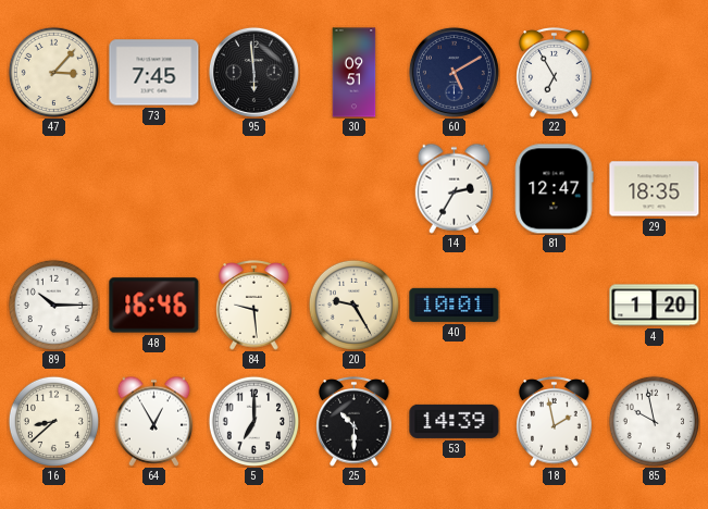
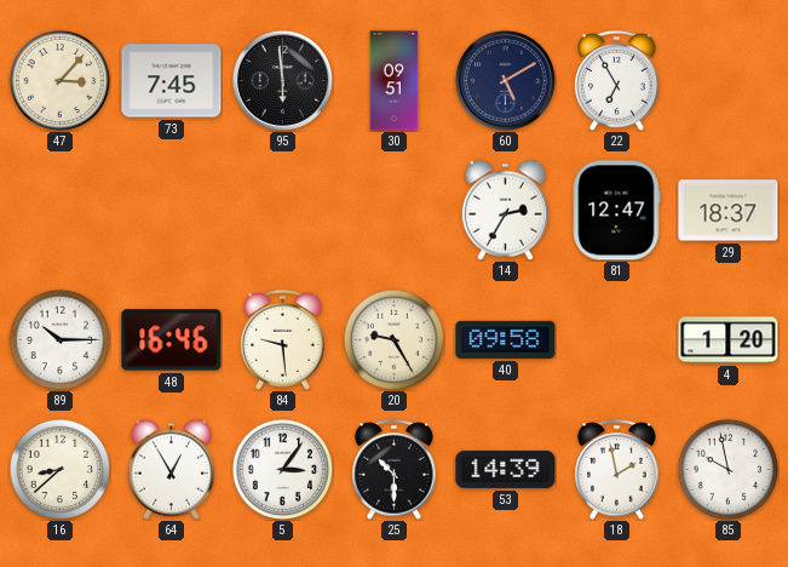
29: 18:35 -> 18:37 (729, 211)
40: 10:01 -> 09:58 (506, 339)
5: 7:00 -> 3:06 (282, 469)
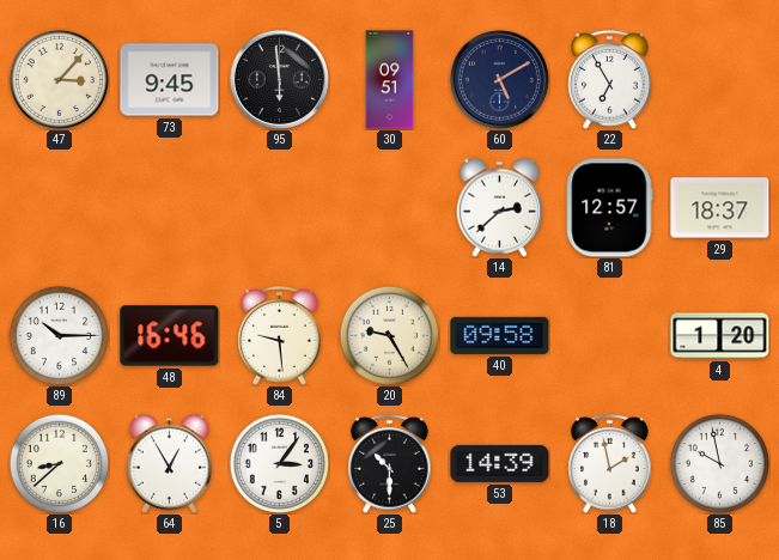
73: 7:45 -> 9:45 (170, 80)
14: 2:35 -> 2:38 (500, 207)
81: 12:47 -> 12:57 (609, 208)
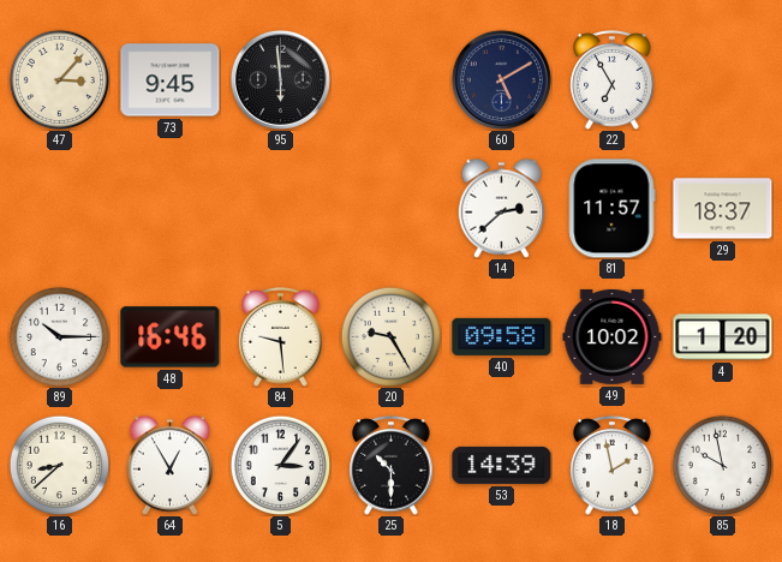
30: 09:51 -> none (390, 80)
81: 12:57 -> 11:57 (611, 209)
49: none -> 10:02 (613, 336)
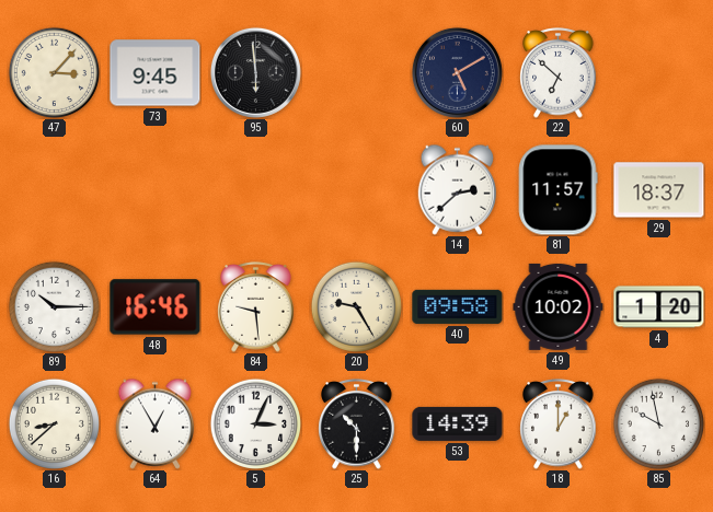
22: 6:55 -> 6:52 (559, 73)
5: 3:06 -> 3:04 (255, 423)
18: 1:58 -> 1:00 (559, 424)
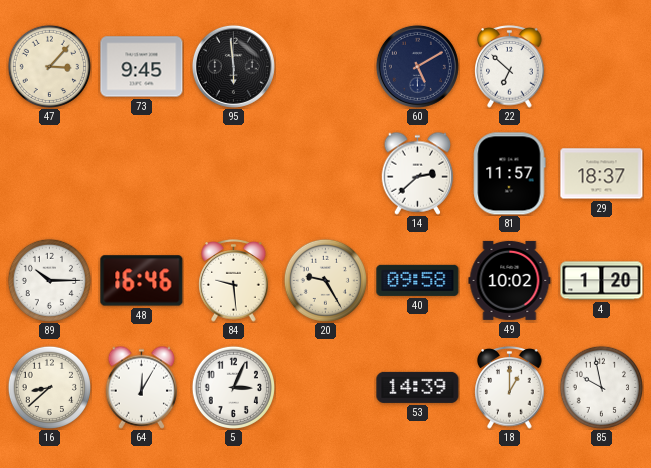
64: 12:55 -> 12:05 (142, 387)
25: 10:30 -> none (357, 424)
